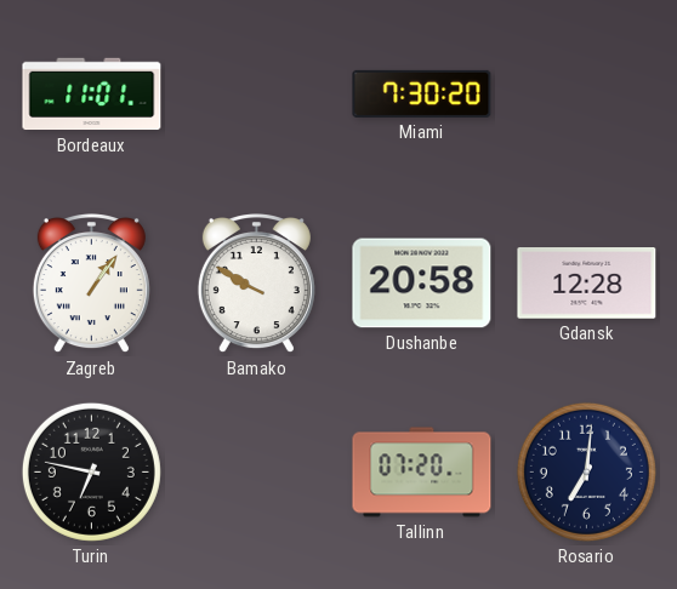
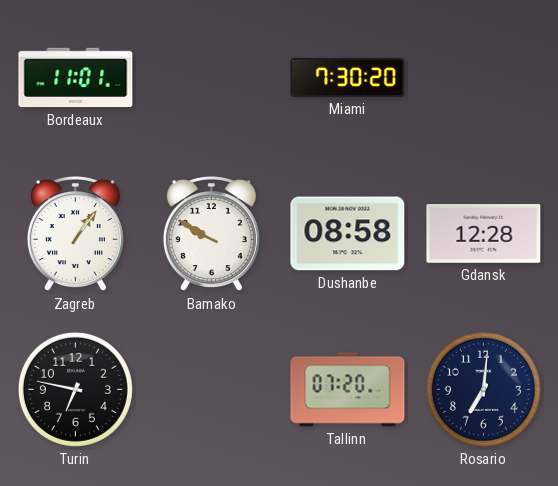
Dushanbe: 20:58 -> 08:58 (348, 234)
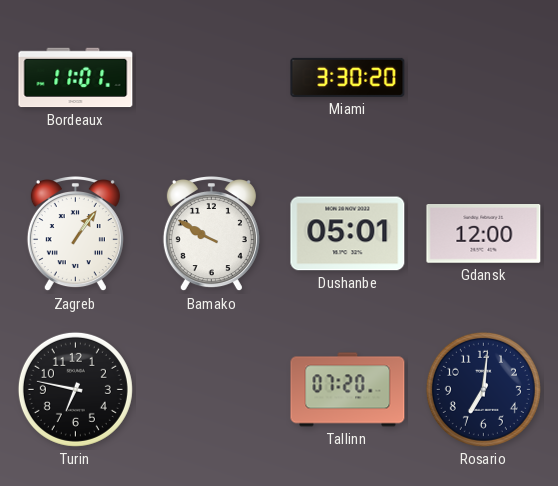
Miami: 7:30 -> 3:30 (348, 77)
Dushanbe: 08:58 -> 05:01 (348, 234)
Gdansk: 12:28 -> 12:00 (484, 234)
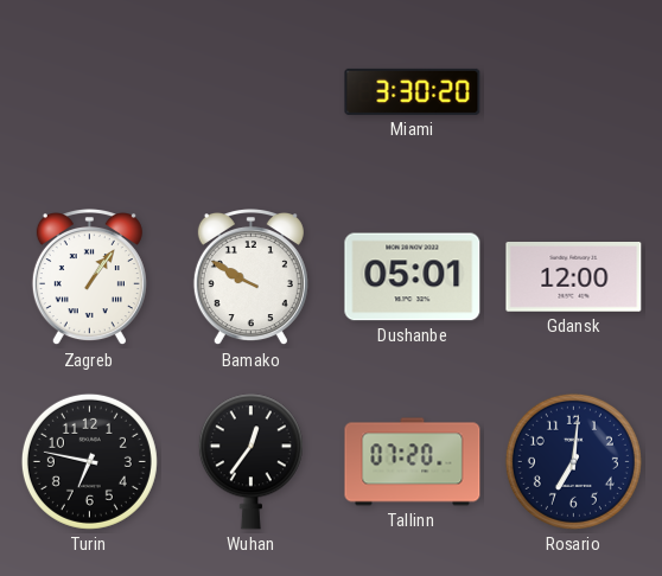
Bordeaux: 11:01 -> none (76, 78)
Wuhan: none -> 12:36 (250, 462)
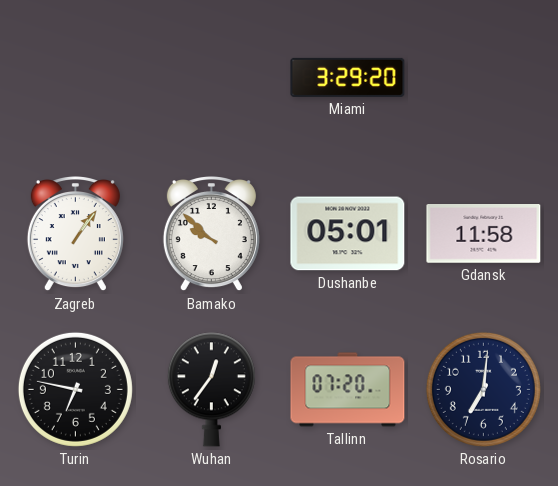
Miami: 3:30 -> 3:29 (348, 77)
Bamako: 9:50 -> 9:52 (211, 235)
Gdansk: 12:00 -> 11:58 (484, 234)
